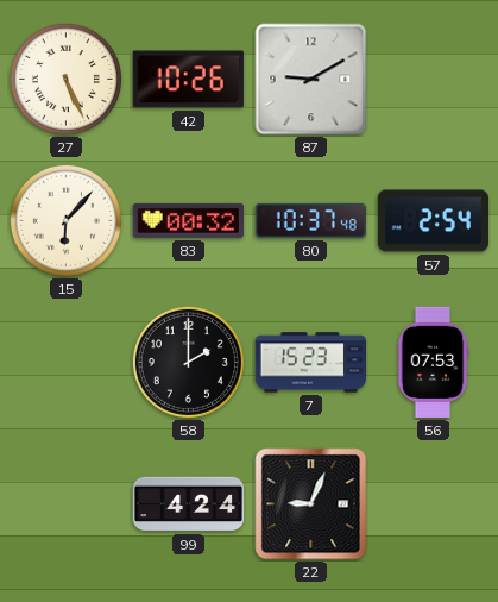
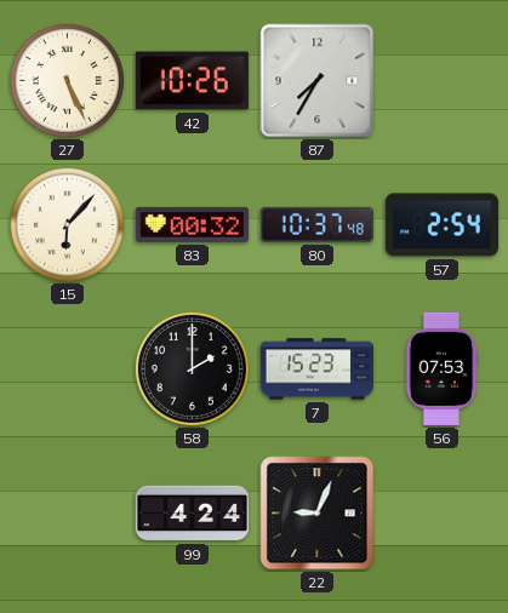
87: 9:10 -> 7:35 (318, 81)
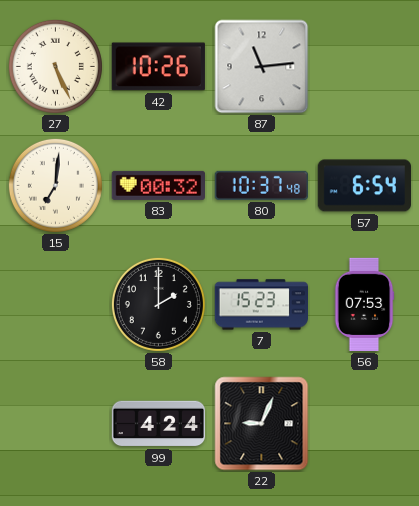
87: 7:35 -> 11:14 (262, 67)
15: 6:07 -> 7:01 (55, 185)
57: 2:54 -> 6:54 (364, 186)
